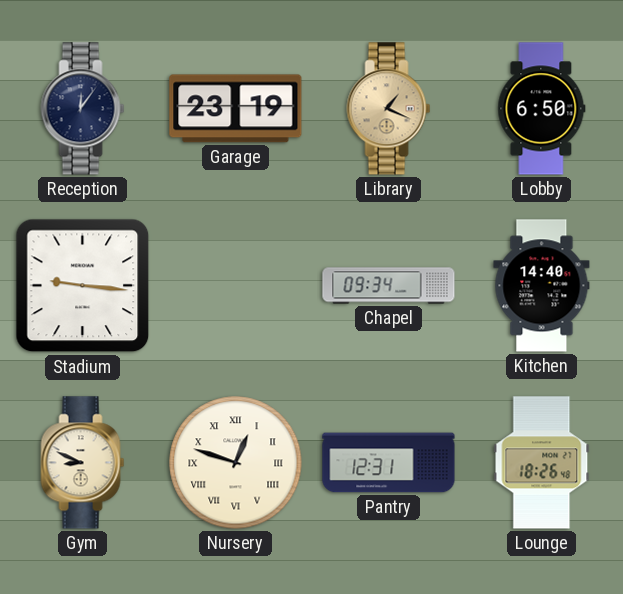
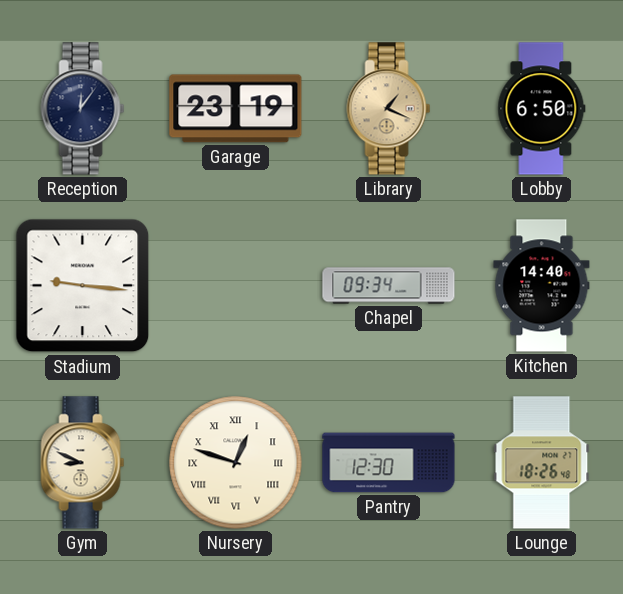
Pantry: 12:31 -> 12:30 (389, 463)
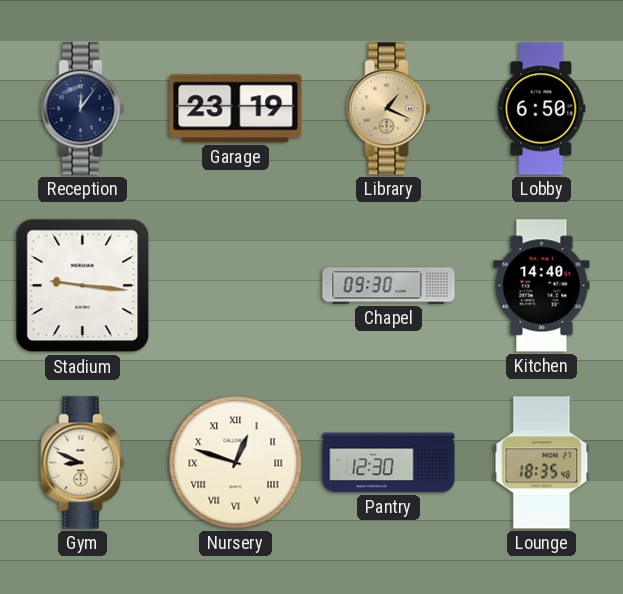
Chapel: 09:34 -> 09:30 (389, 286)
Lounge: 18:26 -> 18:35 (542, 463)
